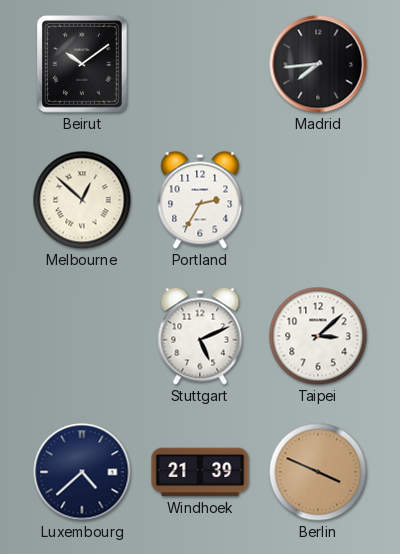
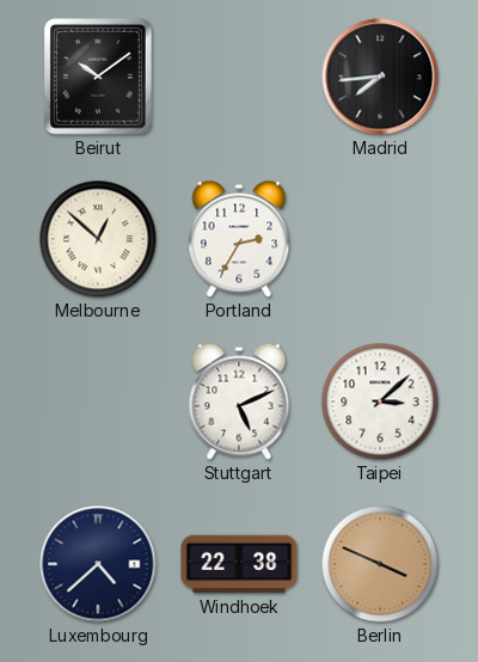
Windhoek: 21:39 -> 22:38 (239, 564)
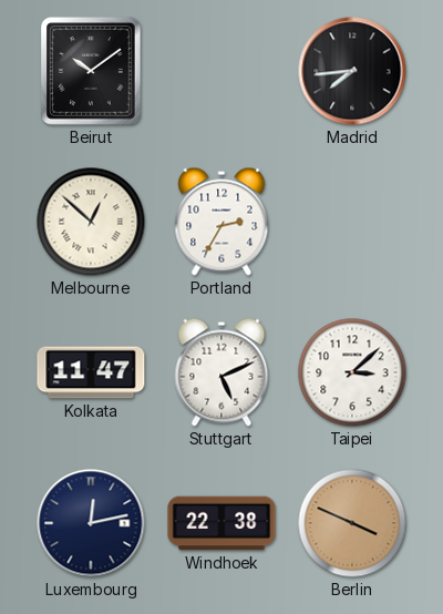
Kolkata: none -> 11:47 (91, 372)
Luxembourg: 4:38 -> 12:13 (91, 523)
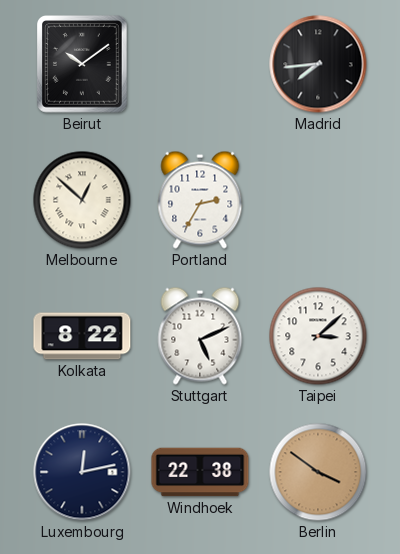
Kolkata: 11:47 -> 8:22 (82, 336)
Berlin: 3:49 -> 3:51 (318, 472)
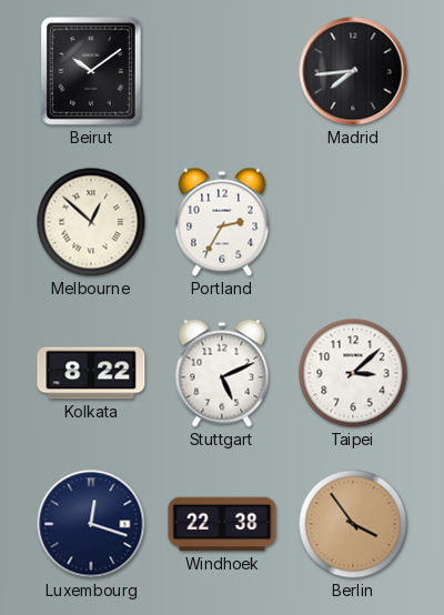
Luxembourg: 12:13 -> 12:18 (91, 524)
Berlin: 3:51 -> 3:54 (353, 524)
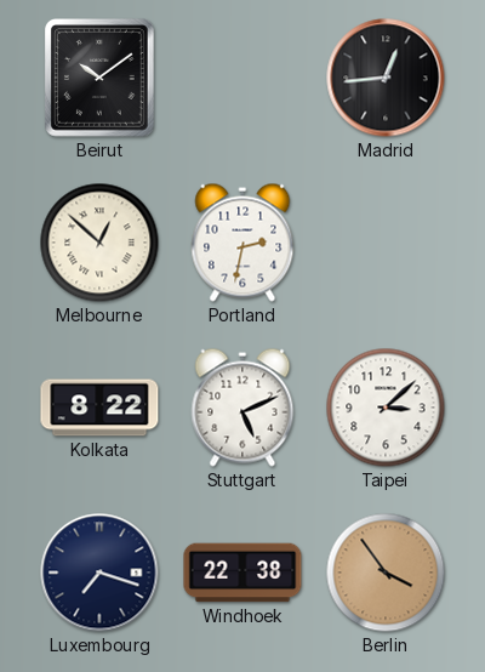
Madrid: 7:44 -> 12:44 (386, 78)
Portland: 2:35 -> 2:32 (242, 243)
Luxembourg: 12:18 -> 7:18 (99, 573)
